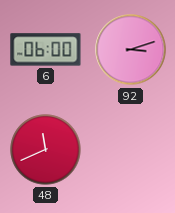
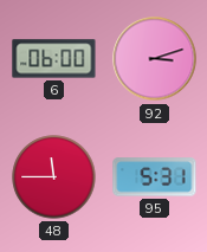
48: 11:41 -> 11:45 (54, 177)
95: none -> 5:31 (155, 177)
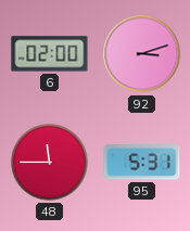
6: 06:00 -> 02:00 (50, 54)
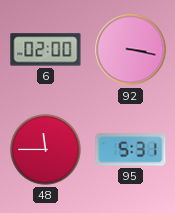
92: 3:12 -> 3:17 (131, 50)
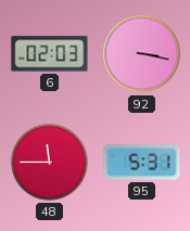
6: 02:00 -> 02:03 (50, 54)
